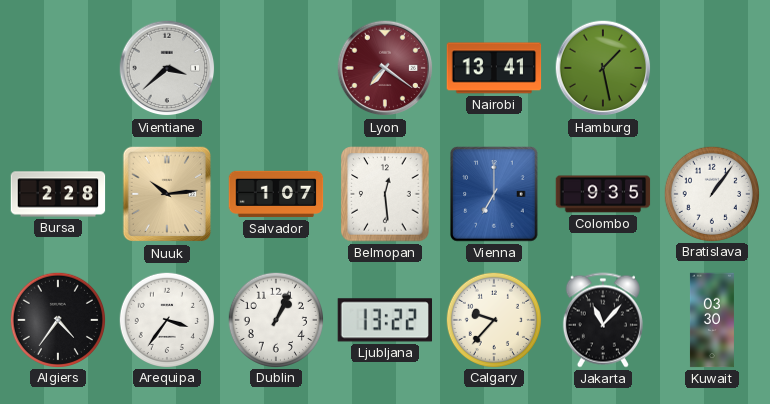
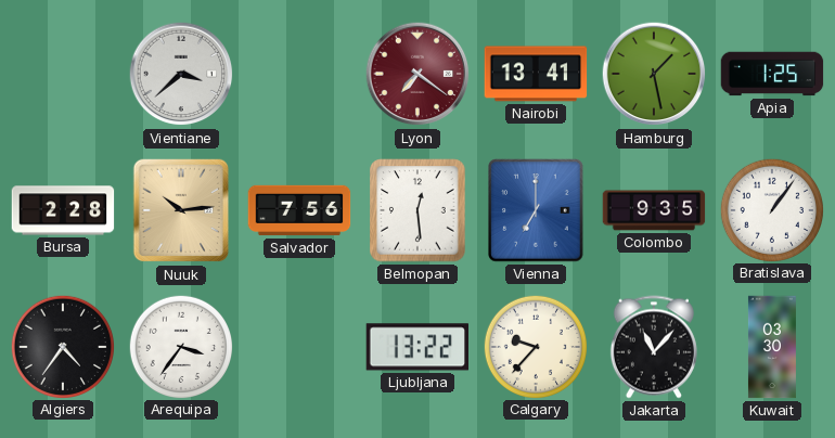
Apia: none -> 1:25 (772, 74)
Salvador: 1:07 -> 7:56 (299, 210)
Dublin: 1:04 -> none (275, 319)
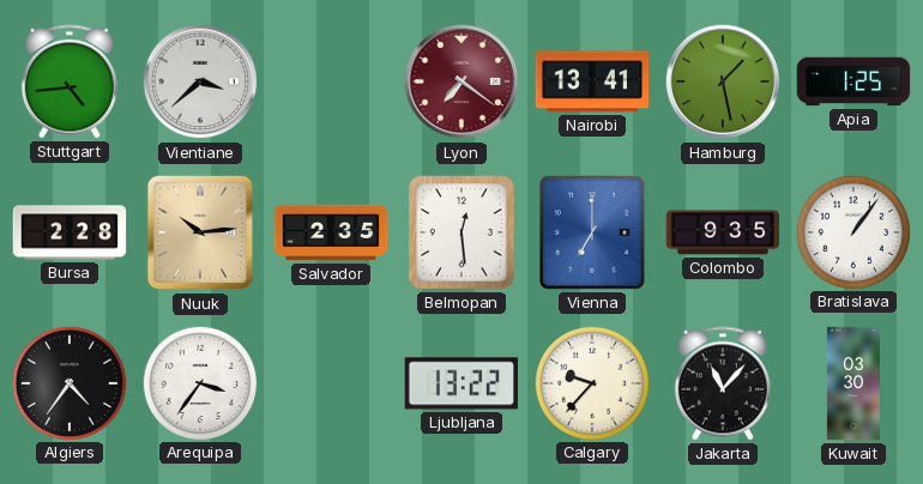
Stuttgart: none -> 4:44 (70, 81)
Salvador: 7:56 -> 2:35 (331, 232)
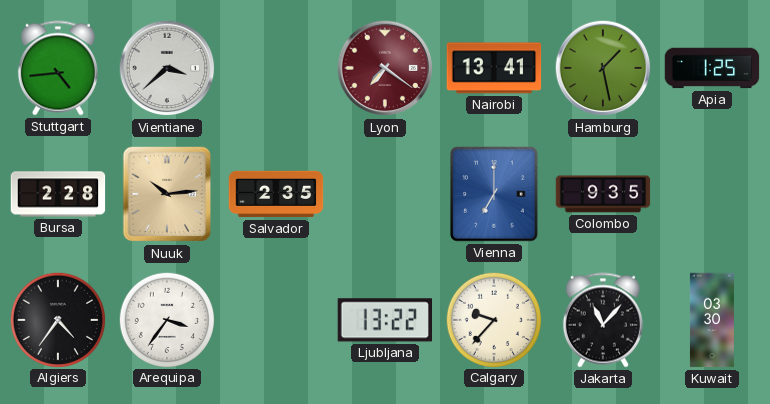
Belmopan: 12:29 -> none (461, 232)
Bratislava: 1:06 -> none (852, 231)
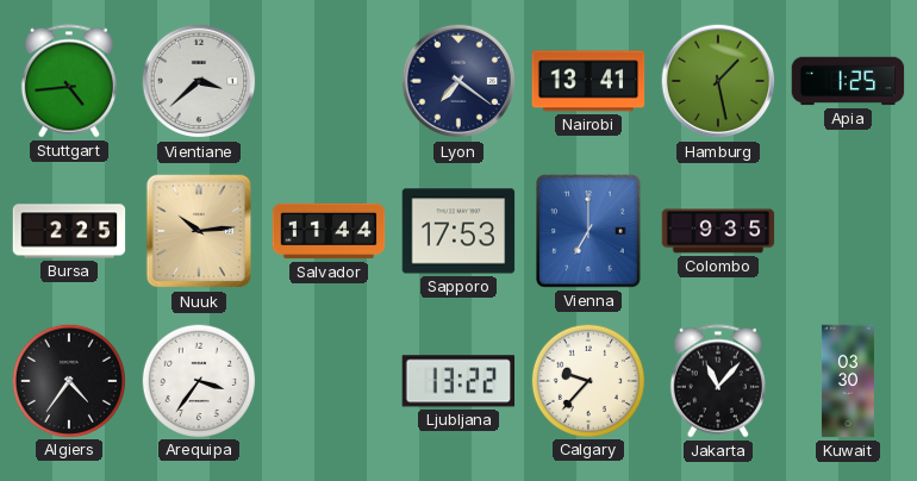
Lyon dial: burgundy -> navy (458, 81)
Bursa: 2:28 -> 2:25 (69, 231)
Salvador: 2:35 -> 11:44 (329, 231)
Sapporo: none -> 17:53 (458, 231)
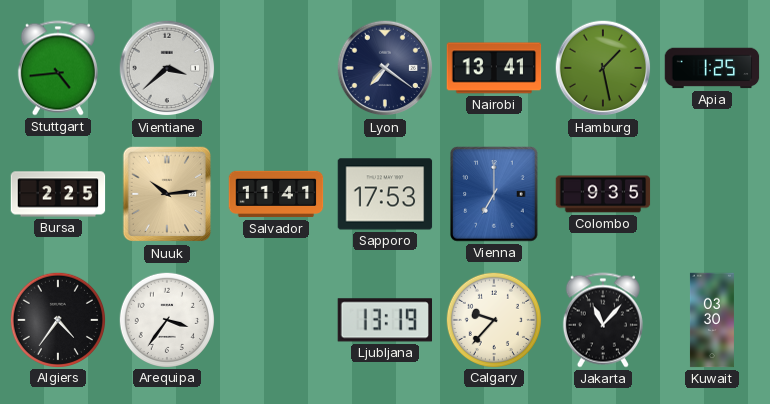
Salvador: 11:44 -> 11:41 (276, 194)
Ljubljana: 13:22 -> 13:19 (384, 320)
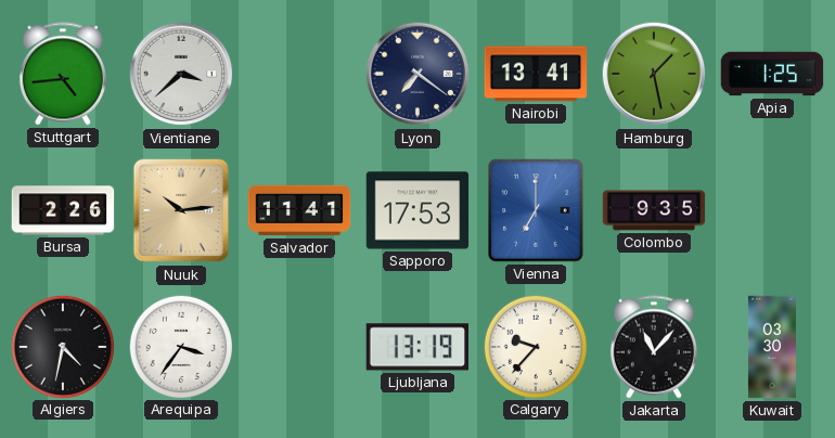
Bursa: 2:25 -> 2:26 (63, 210)
Algiers: 4:36 -> 4:32 (62, 346)
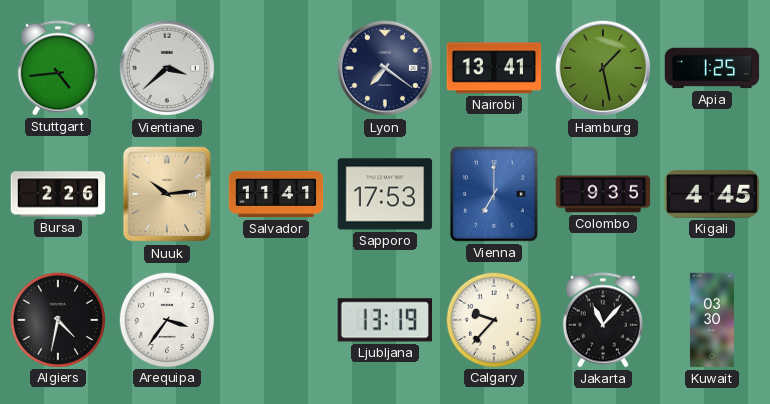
Kigali: none -> 4:45 (712, 194)
